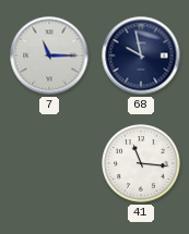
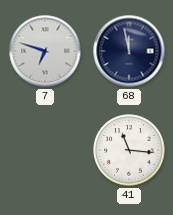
7: 11:15 -> 6:48 (45, 51)
68: 9:58 -> 11:58 (129, 51)
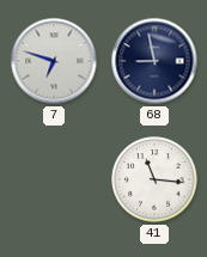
68: 11:58 -> 8:58 (154, 61)
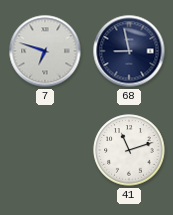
41: 11:16 -> 11:12 (129, 150)
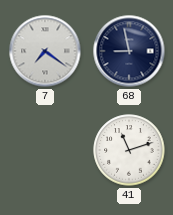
7: 6:48 -> 7:21 (45, 51)
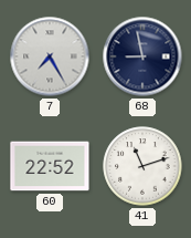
7: 7:21 -> 7:25 (50, 56)
60: none -> 22:52 (50, 166)
